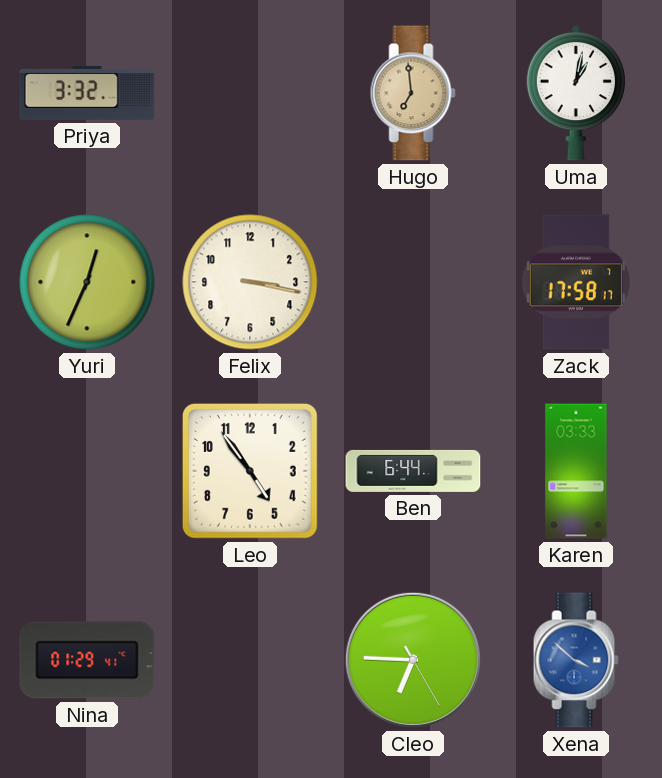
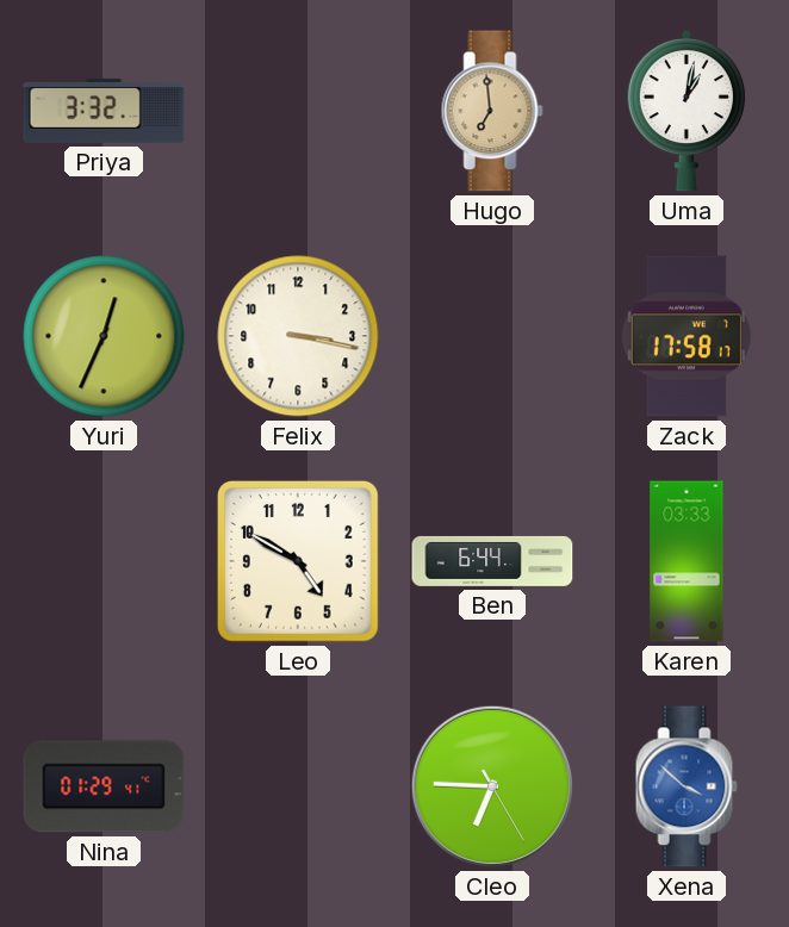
Leo: 4:54 -> 4:50 (299, 562)
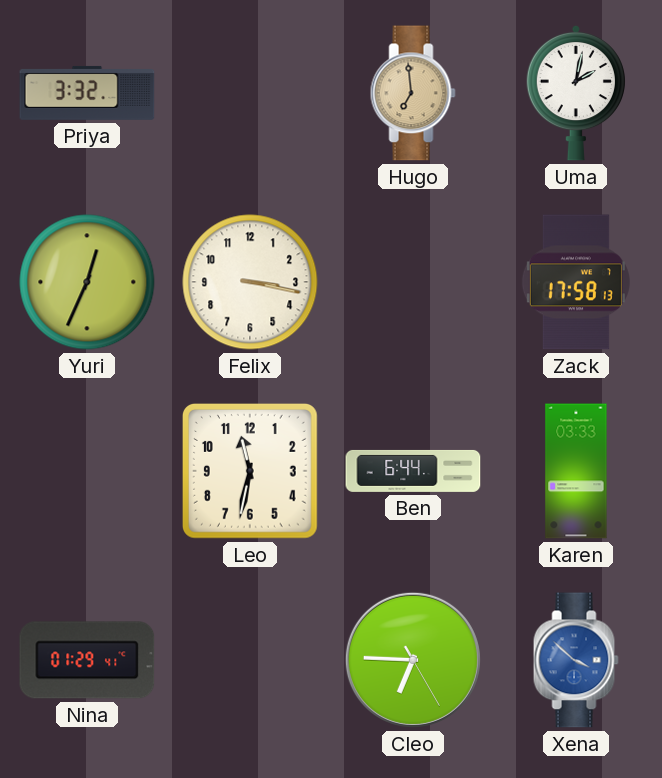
Uma: 1:02 -> 2:02 (576, 93)
Zack: 17:58:17 -> 17:58:13 (576, 282)
Leo: 4:50 -> 11:32 (251, 472)
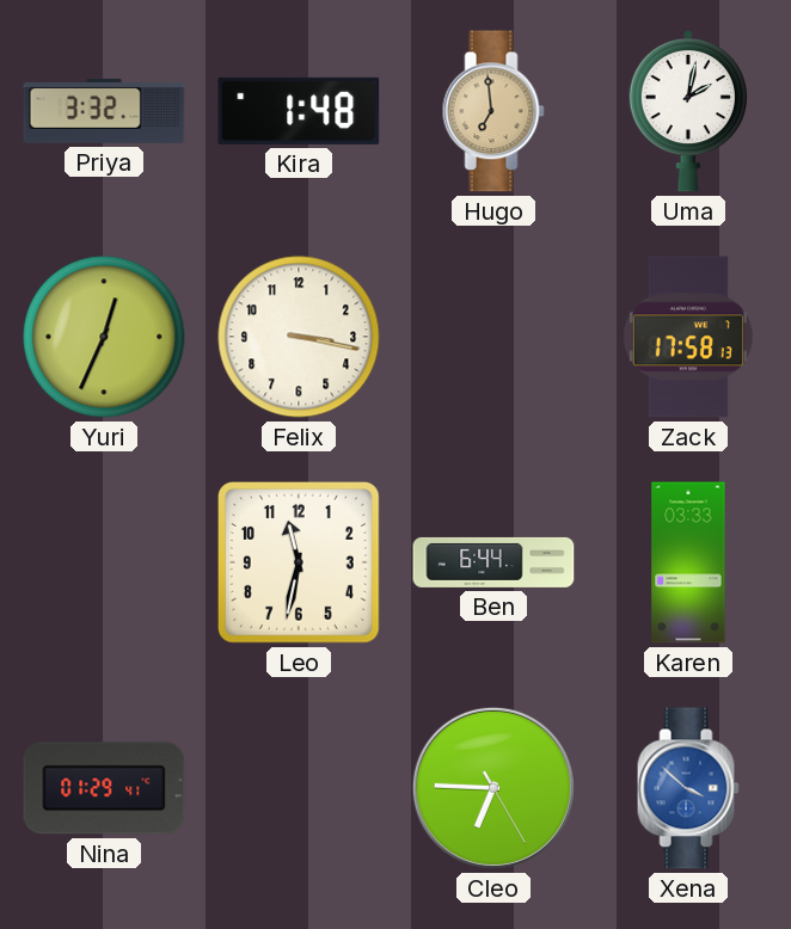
Kira: none -> 1:48 (299, 111)
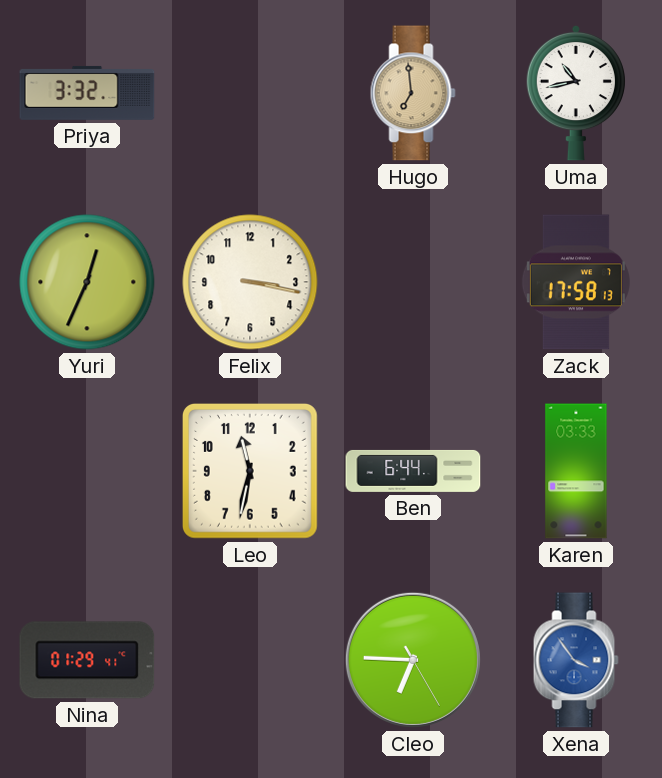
Kira: 1:48 -> none (299, 111)
Uma: 2:02 -> 10:43 (576, 93)
Xena: 3:52 -> 3:54 (576, 660)
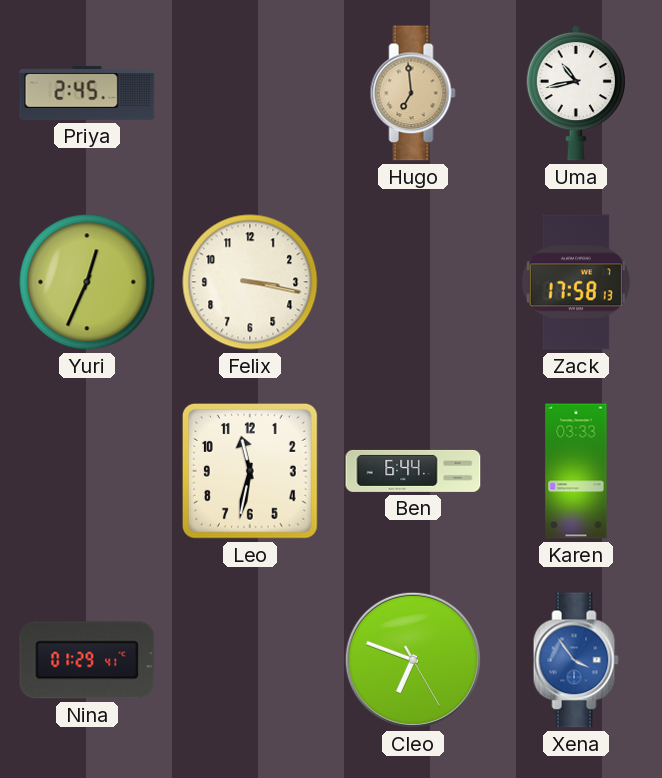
Priya: 3:32 -> 2:45 (87, 93)
Cleo: 6:45 -> 6:48 (413, 660)
